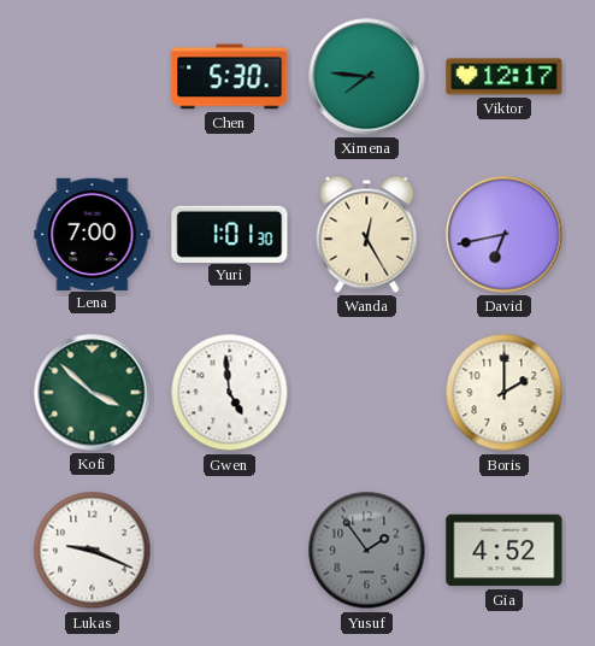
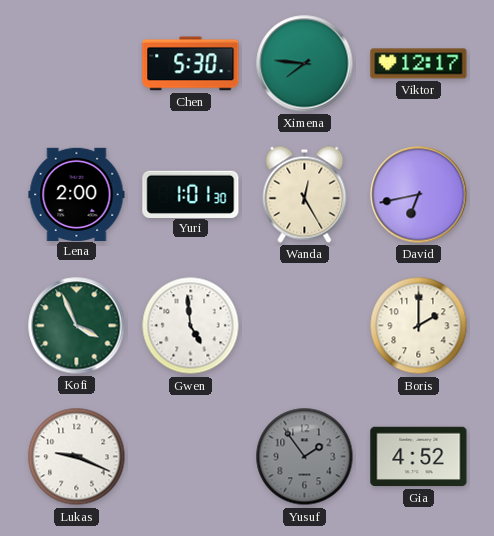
Lena: 7:00 -> 2:00 (77, 194)
Kofi: 3:52 -> 3:56 (77, 326)
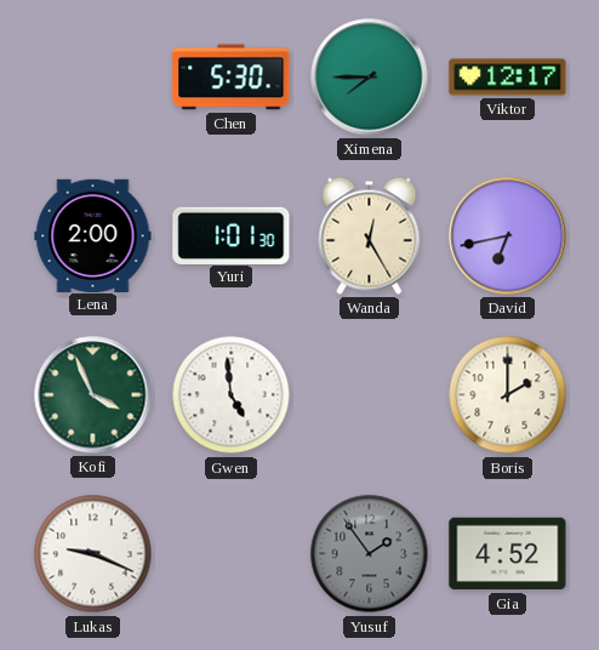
Ximena: 7:46 -> 7:45 (370, 78)
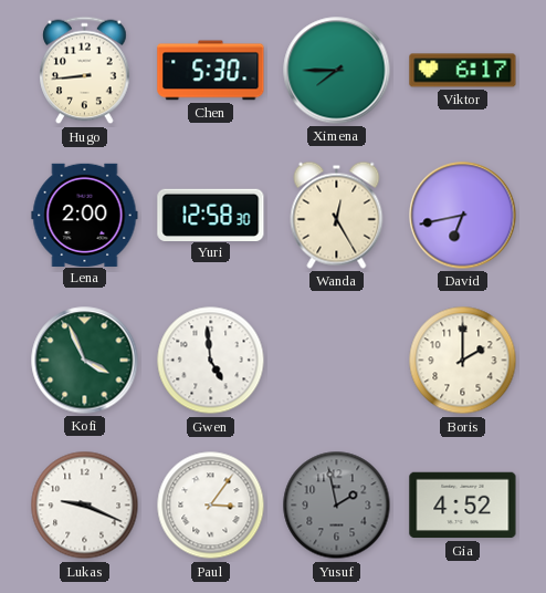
Hugo: none -> 8:44 (85, 71)
Viktor: 12:17 -> 6:17 (463, 71)
Yuri: 1:01 -> 12:58 (211, 215)
Paul: none -> 3:06 (211, 506)
Yusuf: 1:54 -> 1:58 (337, 506)
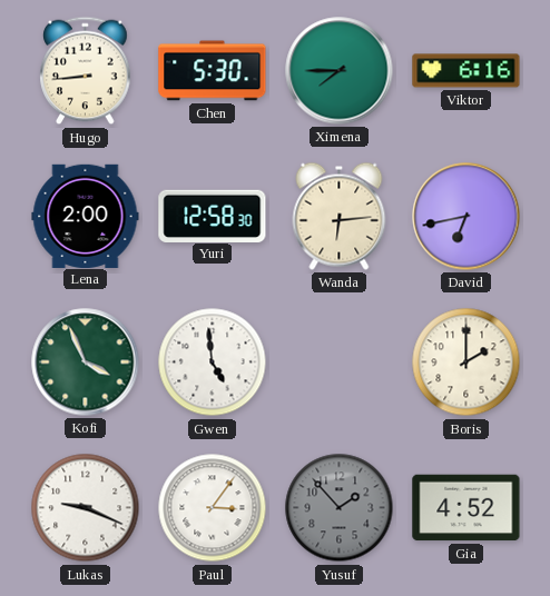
Viktor: 6:17 -> 6:16 (466, 71)
Wanda: 12:25 -> 6:14 (340, 216)
Yusuf: 1:58 -> 1:53 (340, 508)
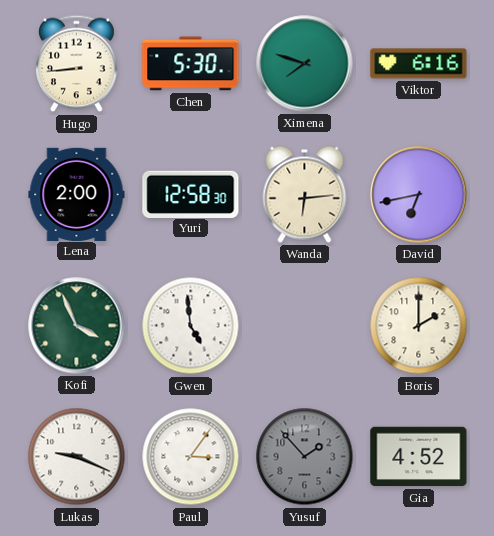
Ximena: 7:45 -> 7:48 (305, 64)
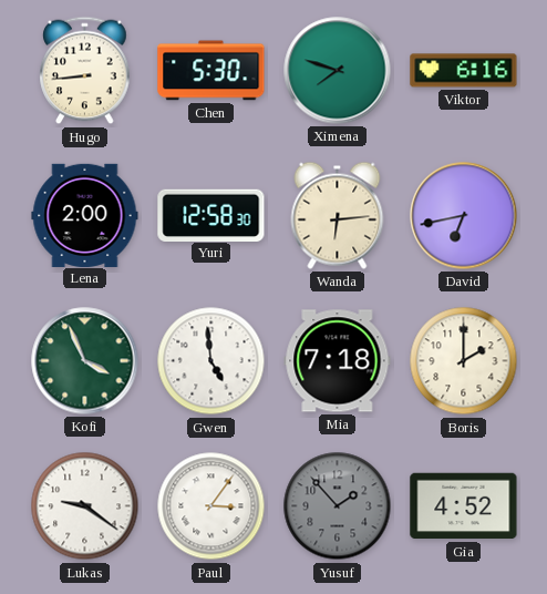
Mia: none -> 7:18 (338, 361)
Lukas: 9:19 -> 9:21 (85, 506)
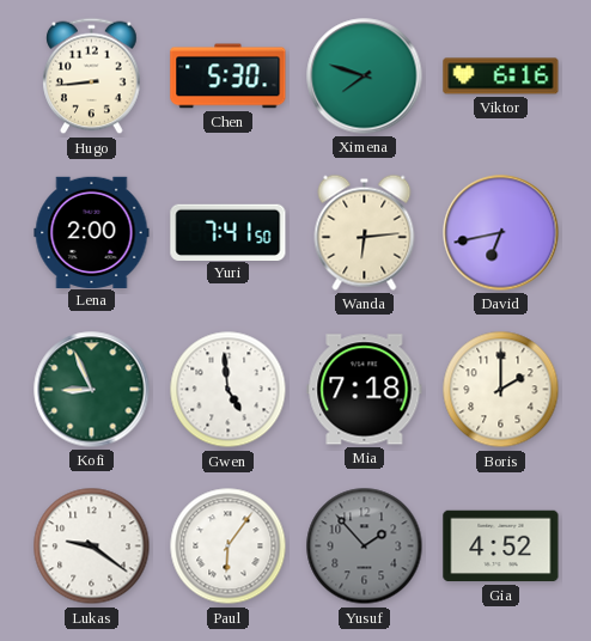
Yuri: 12:58 -> 7:41 (229, 232)
Kofi: 3:56 -> 8:56 (92, 390)
Paul: 3:06 -> 6:06 (229, 547)
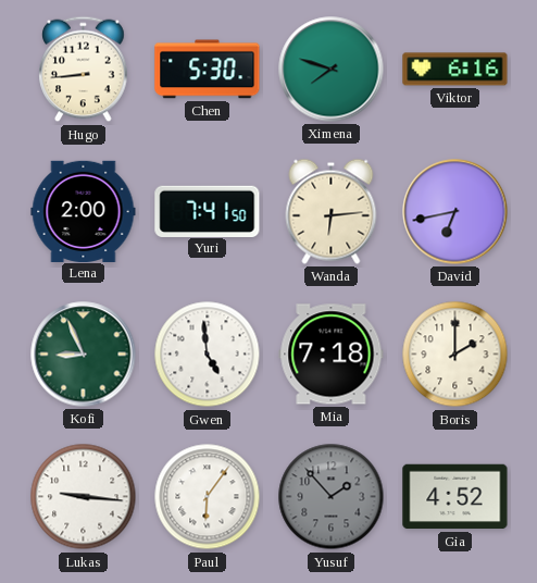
Lukas: 9:21 -> 9:16 (84, 497)
